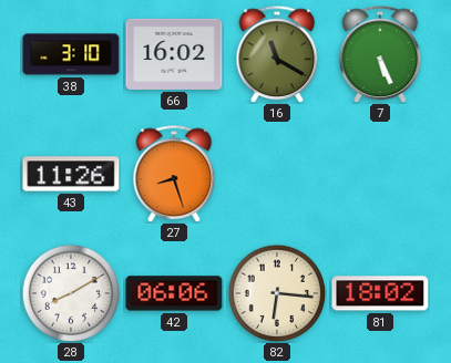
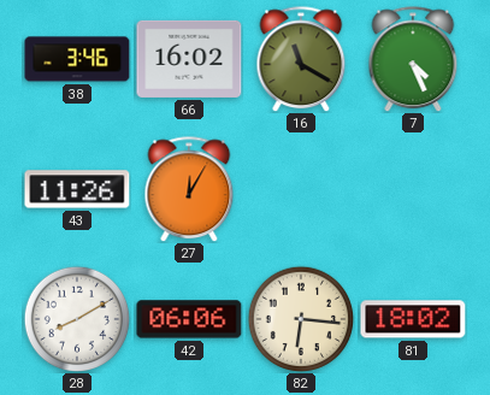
38: 3:10 -> 3:46 (77, 59)
7: 5:26 -> 4:26 (413, 59)
27: 8:27 -> 12:05 (189, 189)
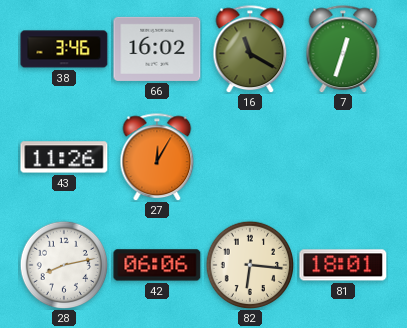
7: 4:26 -> 12:33 (343, 49)
28: 8:10 -> 8:13 (64, 265)
81: 18:02 -> 18:01 (343, 265)
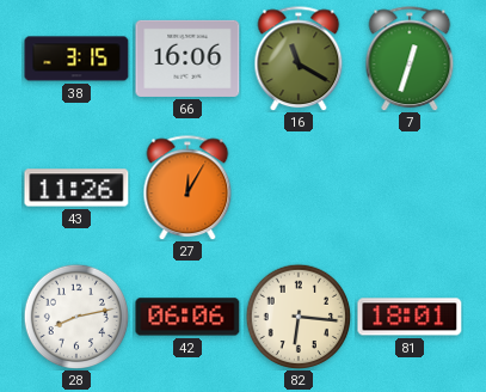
38: 3:46 -> 3:15 (76, 59)
66: 16:02 -> 16:06 (187, 59)
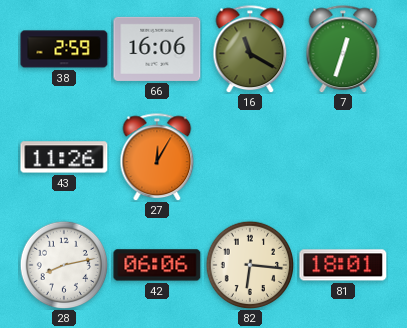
38: 3:15 -> 2:59 (64, 49)
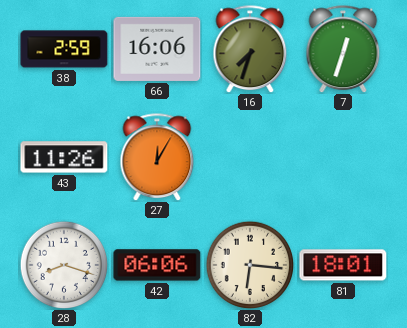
16: 11:20 -> 7:33 (250, 49)
28: 8:13 -> 8:18 (64, 265)
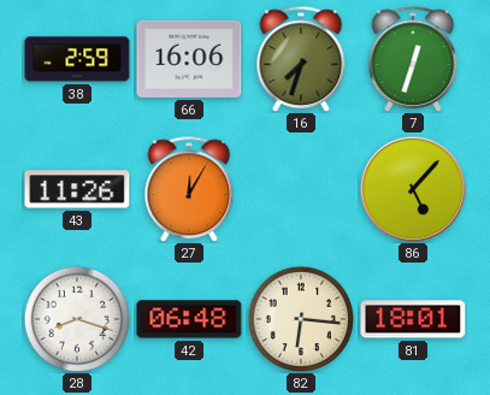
86: none -> 5:07 (412, 188)
42: 06:06 -> 06:48 (189, 319)
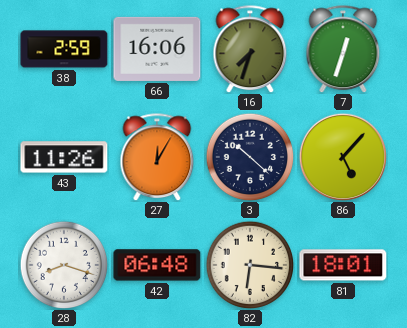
3: none -> 10:22 (250, 157)
